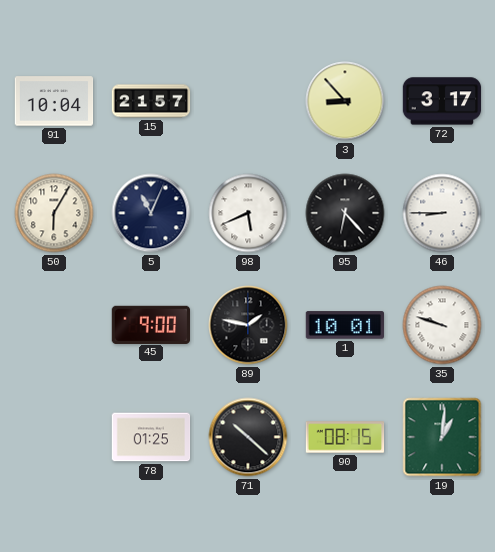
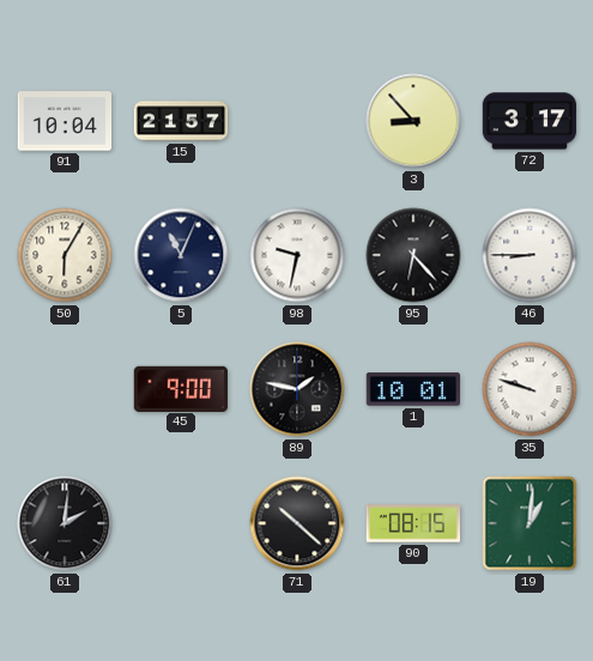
98: 5:41 -> 9:32 (297, 255)
61: none -> 2:01 (65, 523)
78: 01:25 -> none (151, 437)
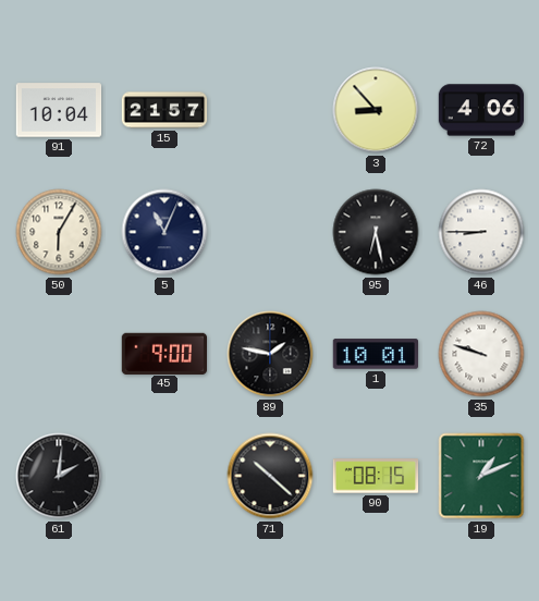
72: 3:17 -> 4:06 (481, 110)
98: 9:32 -> none (297, 255)
95: 6:23 -> 6:28 (376, 232)
19: 1:01 -> 1:11 (481, 476)
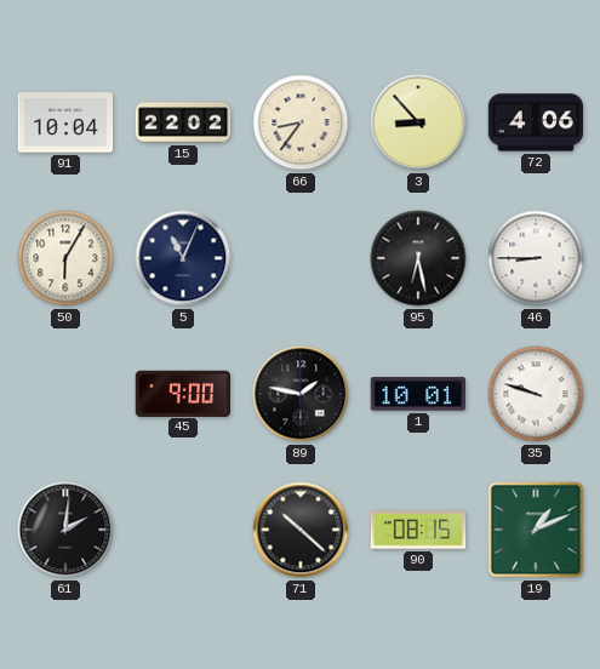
15: 21:57 -> 22:02 (183, 122)
66: none -> 8:36 (301, 122)
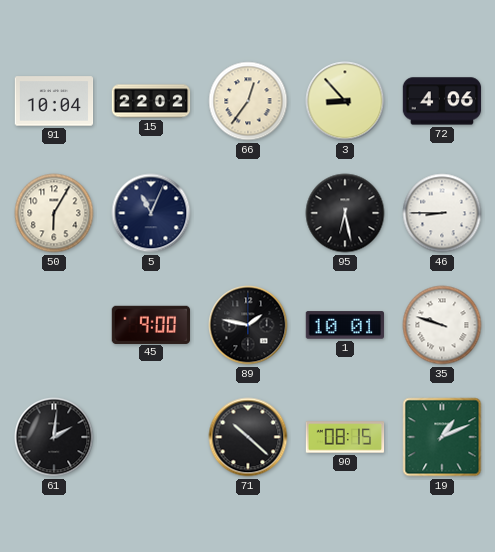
66: 8:36 -> 12:36 (248, 101)
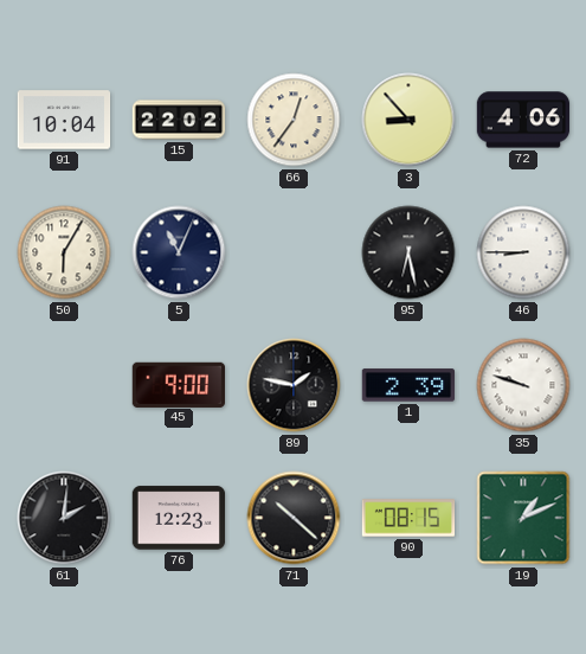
1: 10:01 -> 2:39 (407, 385)
76: none -> 12:23 (179, 518)
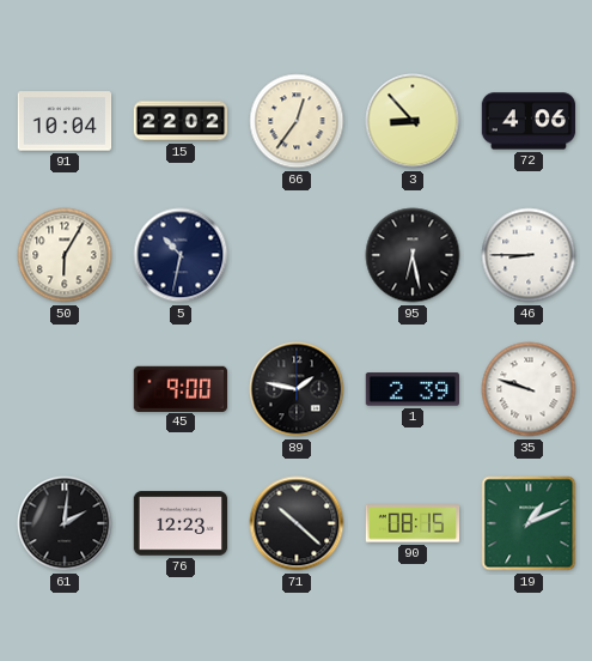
5: 11:04 -> 10:32 (181, 255)
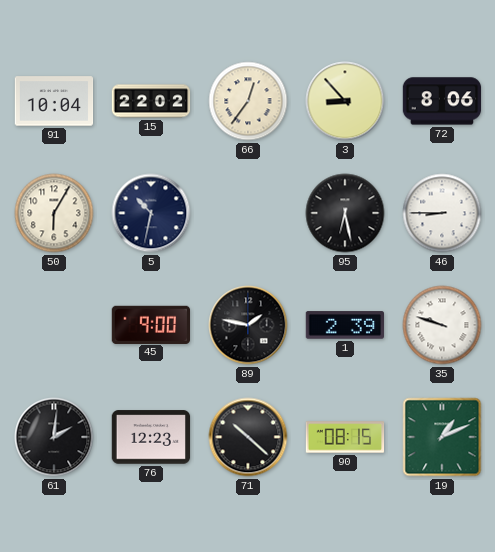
72: 4:06 -> 8:06 (442, 101)
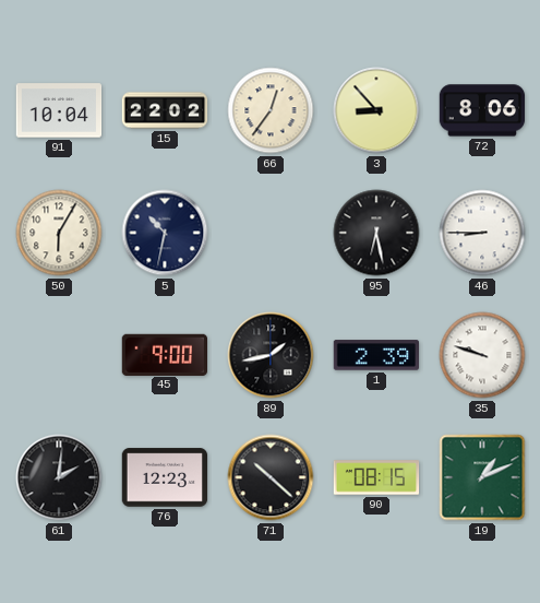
89: 1:47 -> 1:43 (271, 355)
